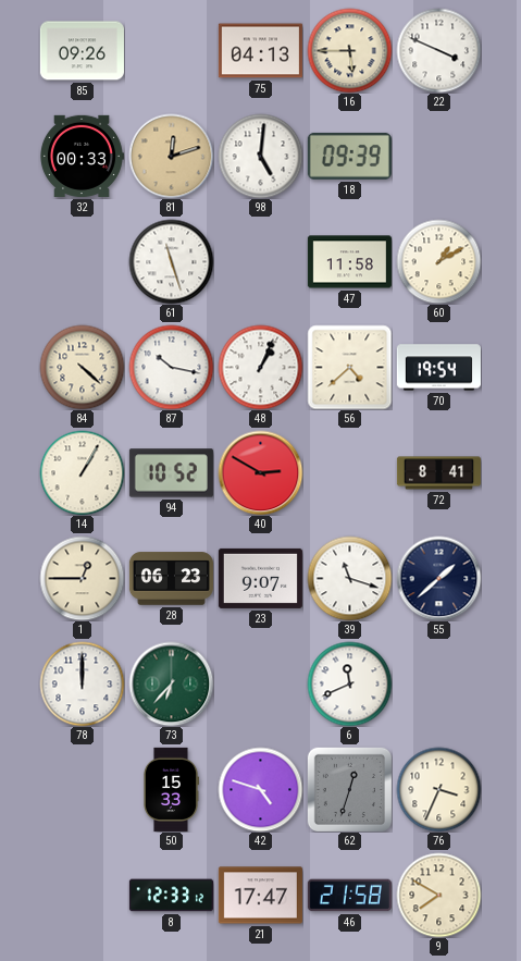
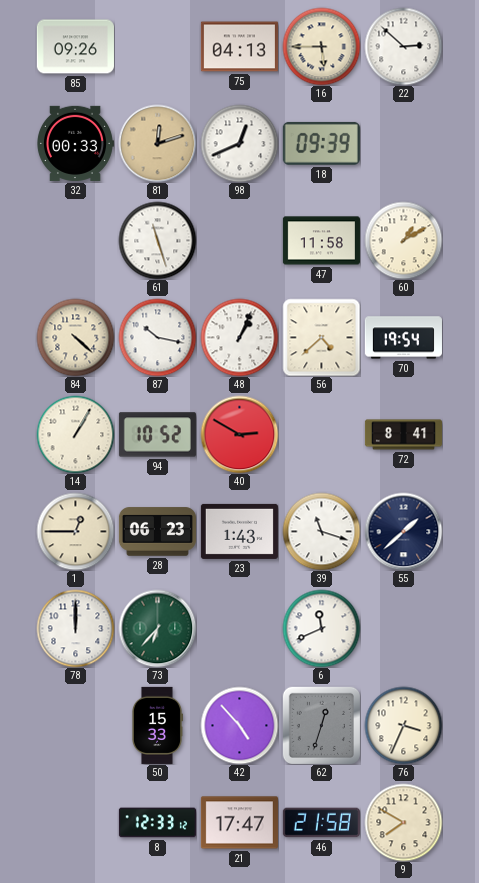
22: 3:49 -> 2:52 (403, 46)
98: 5:01 -> 12:41 (239, 143)
23: 9:07 -> 1:43 (239, 531)
42: 4:48 -> 4:53 (239, 725)
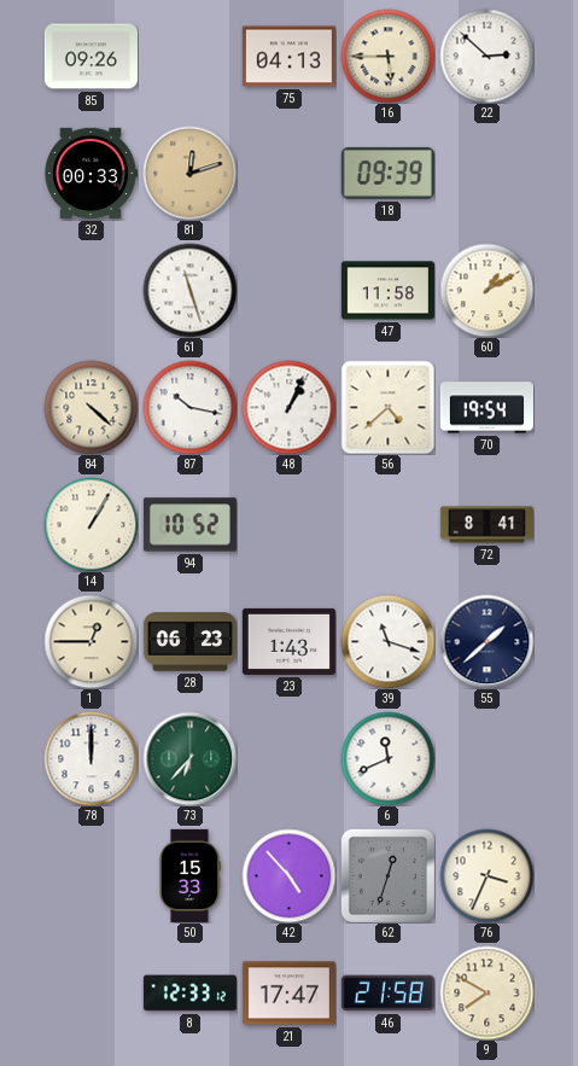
98: 12:41 -> none (239, 143)
40: 2:50 -> none (239, 434)
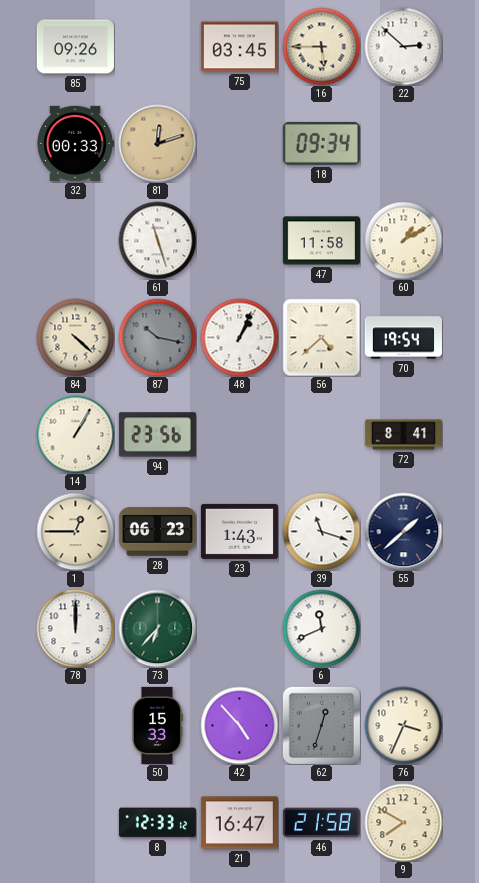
75: 04:13 -> 03:45 (239, 47)
18: 09:39 -> 09:34 (321, 143)
87 dial: white -> grey (157, 337)
94: 10:52 -> 23:56 (157, 435)
21: 17:47 -> 16:47 (239, 823)
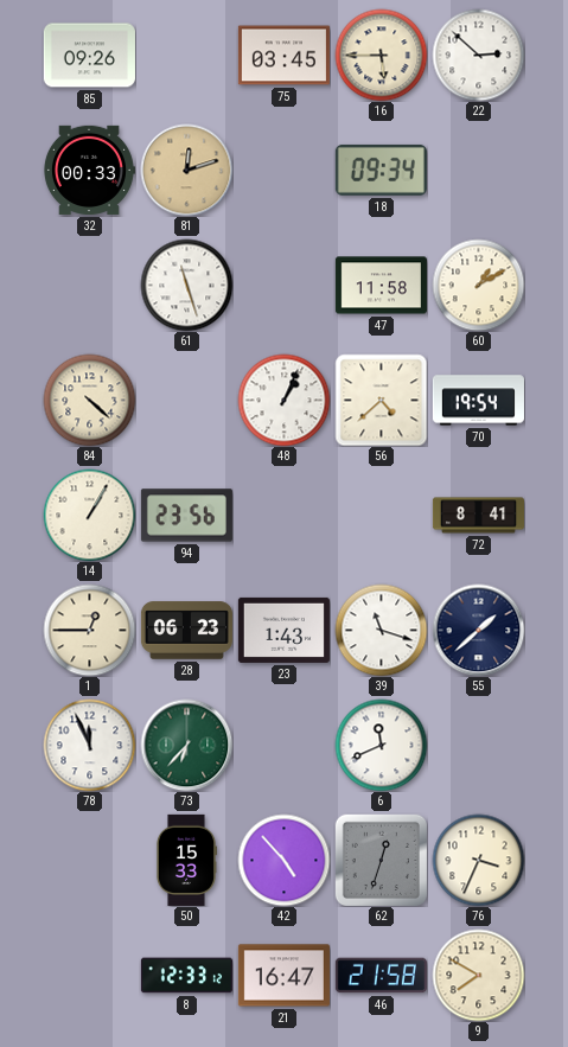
87: 10:17 -> none (157, 337)
78: 12:00 -> 11:56 (89, 745)
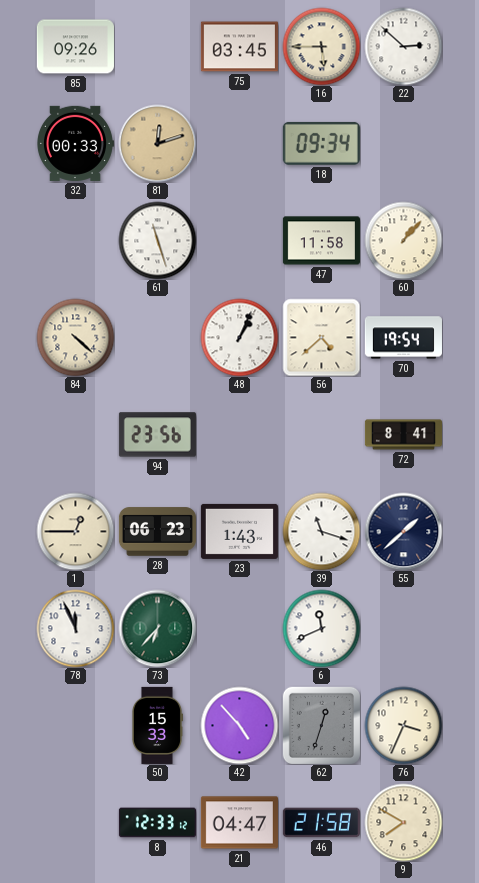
60: 1:10 -> 1:07 (403, 240)
14: 1:05 -> none (89, 515)
21: 16:47 -> 04:47 (239, 823)
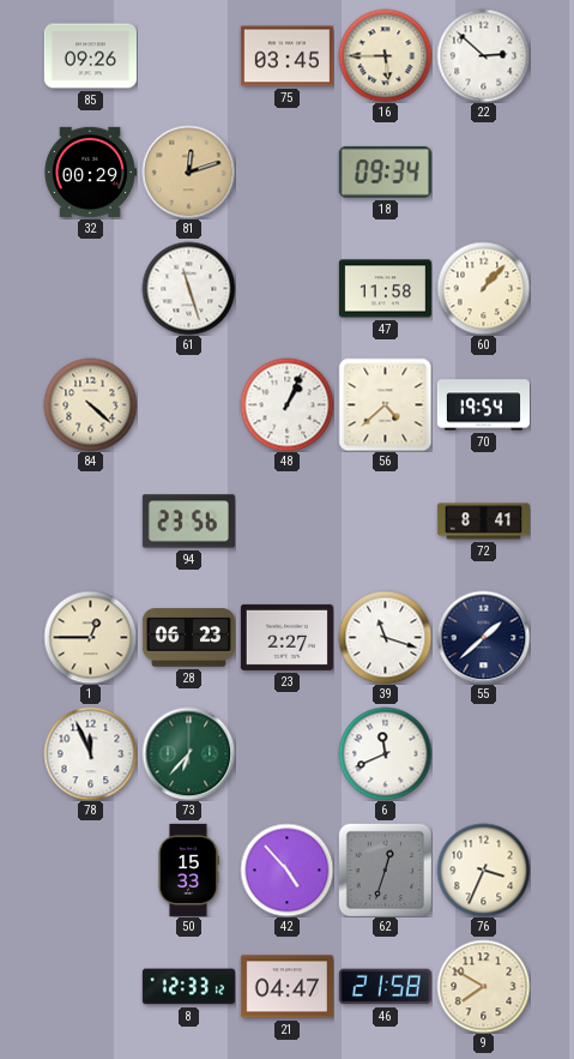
32: 00:33 -> 00:29 (90, 172)
23: 1:43 -> 2:27 (286, 637)
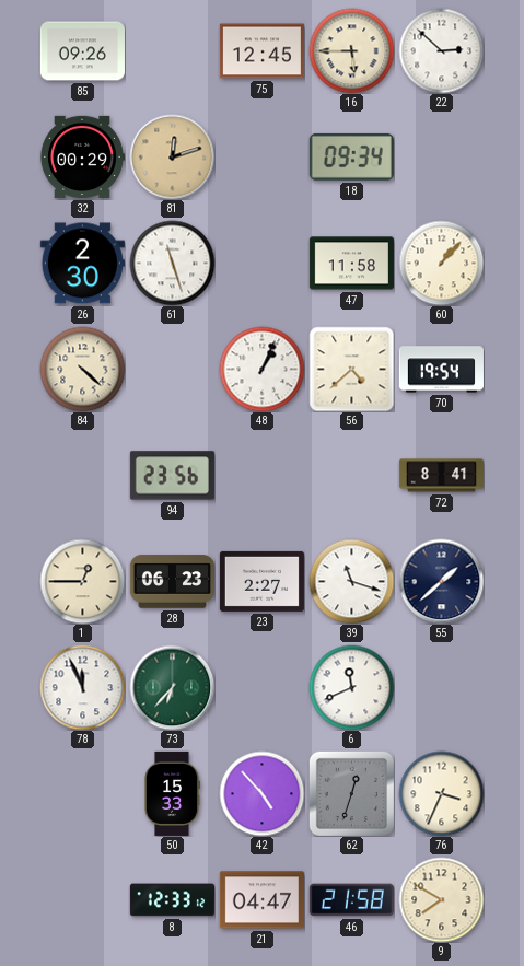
75: 03:45 -> 12:45 (261, 51)
26: none -> 2:30 (82, 264)
